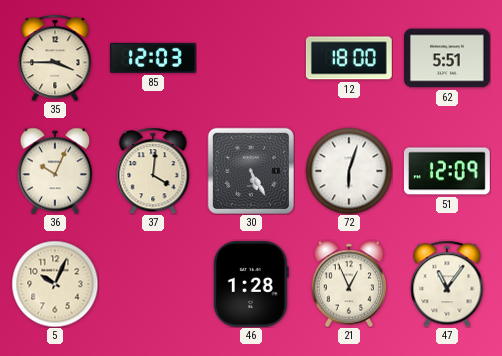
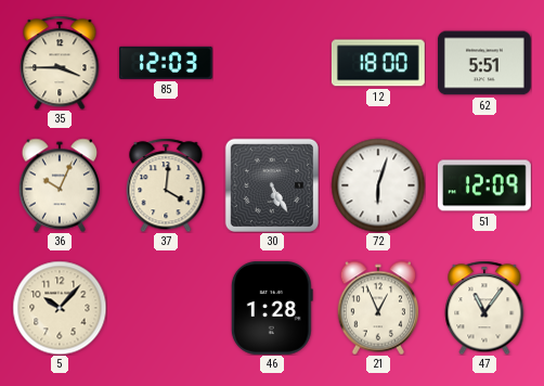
5: 10:04 -> 10:07 (60, 308)
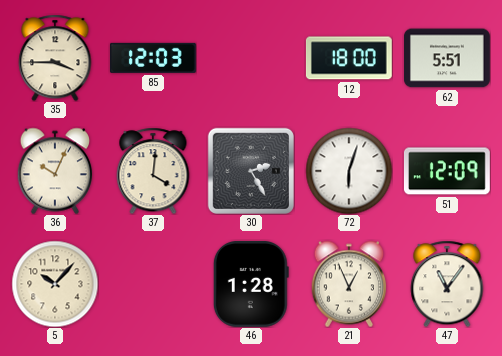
30: 5:25 -> 2:25 (251, 171)
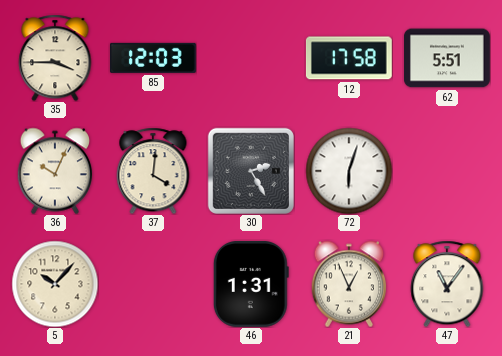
12: 18:00 -> 17:58 (349, 58)
51: 12:09 -> none (447, 171)
46: 1:28 -> 1:31 (251, 284)
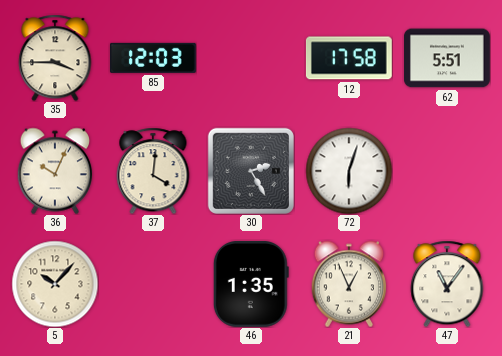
46: 1:31 -> 1:35 (251, 284)
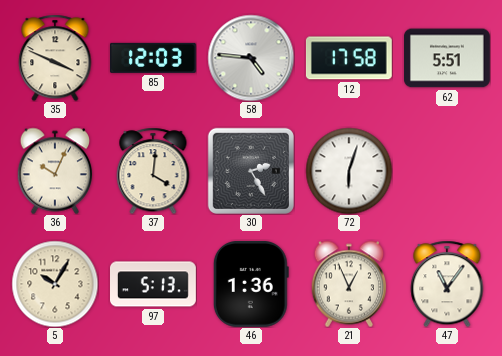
35: 3:45 -> 3:49 (55, 58)
58: none -> 4:46 (251, 58)
5: 10:07 -> 10:05 (55, 284)
97: none -> 5:13 (154, 284)
46: 1:35 -> 1:36 (251, 284)
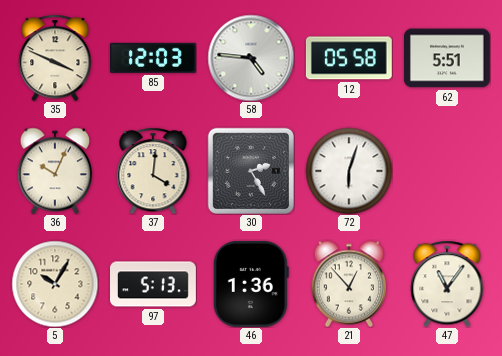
12: 17:58 -> 05:58 (349, 58)
21: 12:56 -> 12:53 (349, 284)
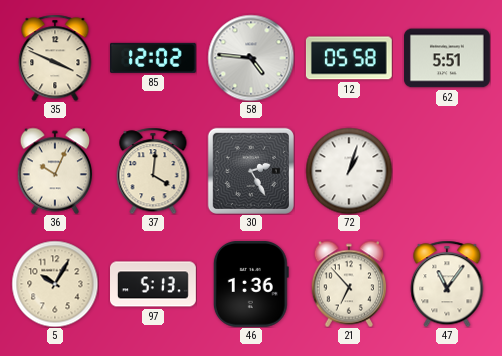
85: 12:03 -> 12:02 (153, 58)
72: 6:03 -> 1:03 (349, 171)
21: 12:53 -> 6:53 (349, 284)
